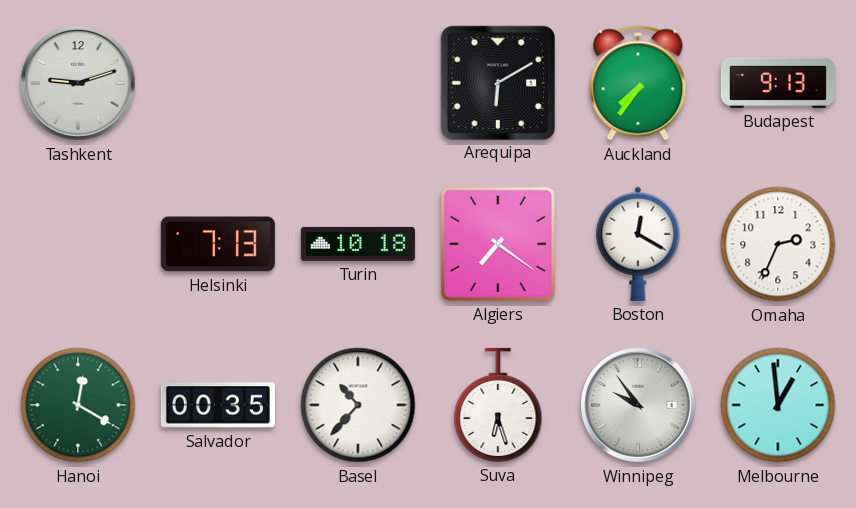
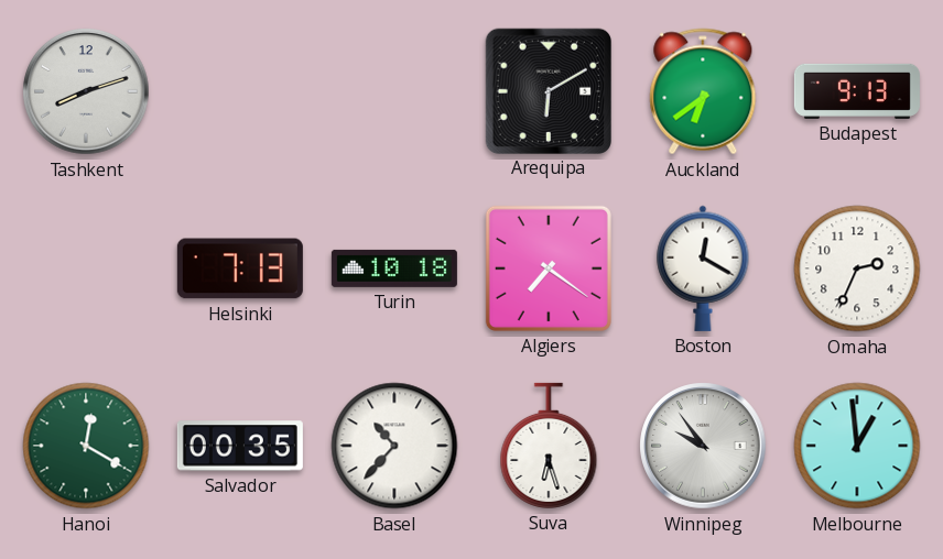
Tashkent: 9:12 -> 8:12 (86, 91)
Auckland: 7:36 -> 6:39 (703, 91)
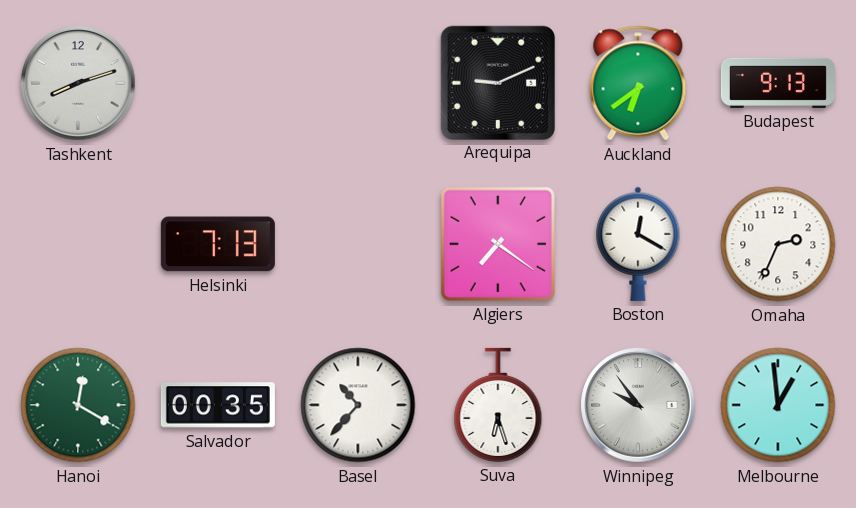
Arequipa: 6:10 -> 9:11 (497, 82)
Turin: 10:18 -> none (394, 268)
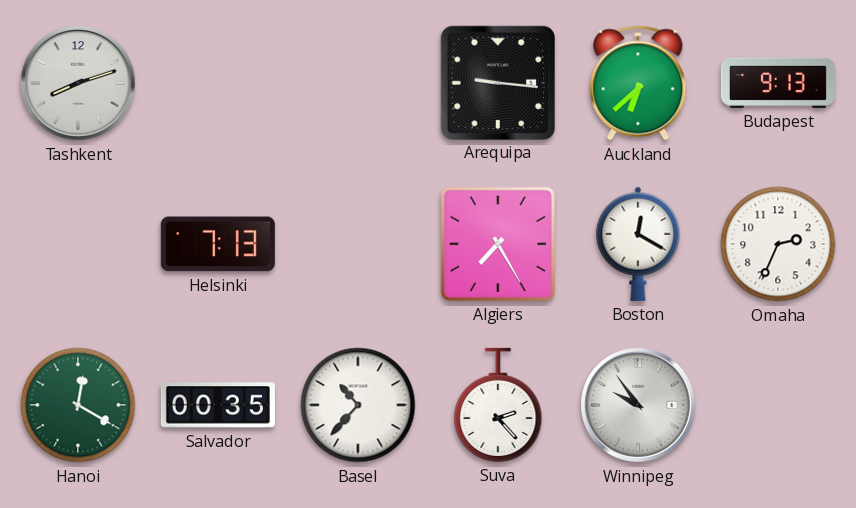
Arequipa: 9:11 -> 9:16 (497, 82)
Auckland: 6:39 -> 6:38 (638, 83)
Algiers: 7:21 -> 7:25 (498, 244)
Suva: 6:27 -> 2:23 (498, 405)
Melbourne: 12:59 -> none (778, 405)
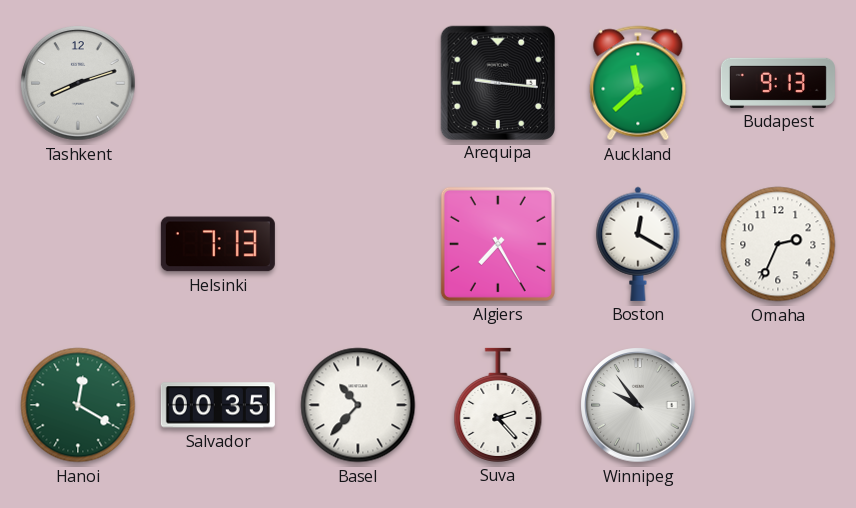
Auckland: 6:38 -> 11:38 (638, 83)
